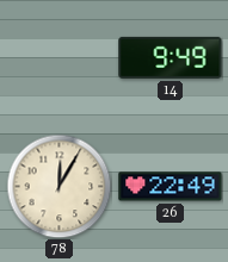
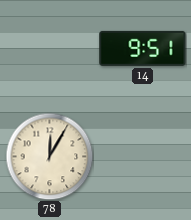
14: 9:49 -> 9:51 (143, 48)
26: 22:49 -> none (171, 187)
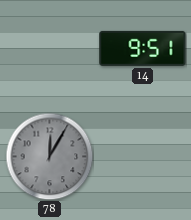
78 dial: cream -> grey (49, 156)
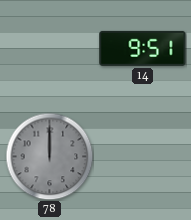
78: 12:05 -> 12:00 (49, 156)
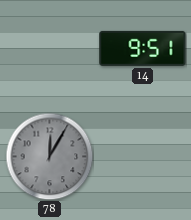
78: 12:00 -> 12:05 (49, 156)
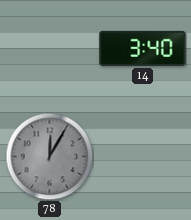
14: 9:51 -> 3:40 (143, 48)
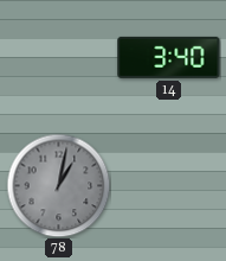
78: 12:05 -> 1:02 (58, 185)
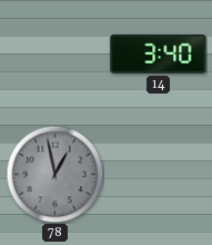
78: 1:02 -> 12:58 (54, 174)
